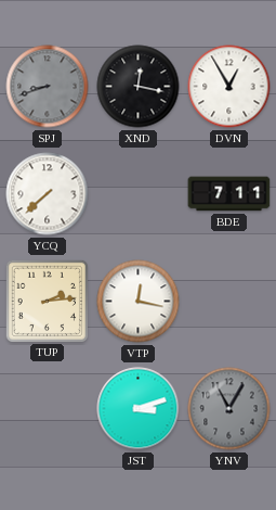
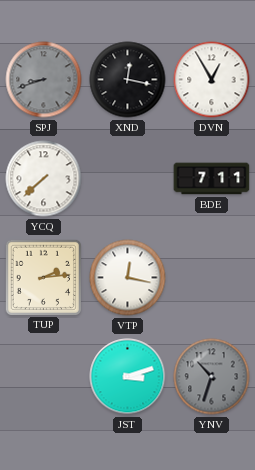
YNV: 11:05 -> 10:33 (212, 377)
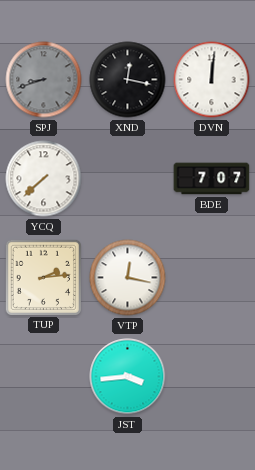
DVN: 12:55 -> 12:01 (212, 80)
BDE: 7:11 -> 7:07 (212, 179)
JST: 3:12 -> 3:44 (128, 377)
YNV: 10:33 -> none (212, 377)
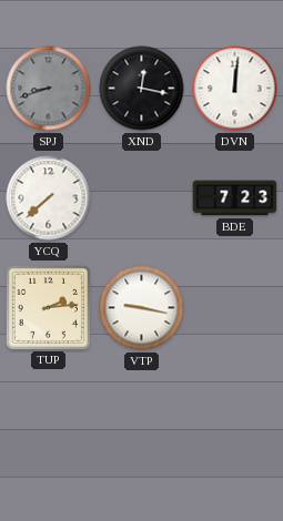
BDE: 7:07 -> 7:23 (235, 198)
VTP: 12:17 -> 9:17 (142, 308)
JST: 3:44 -> none (128, 377)
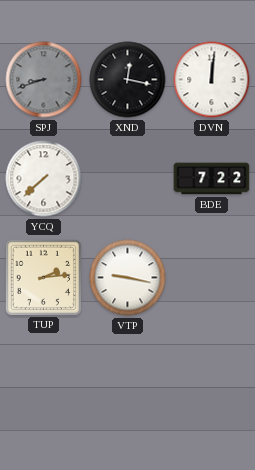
BDE: 7:23 -> 7:22 (212, 179)
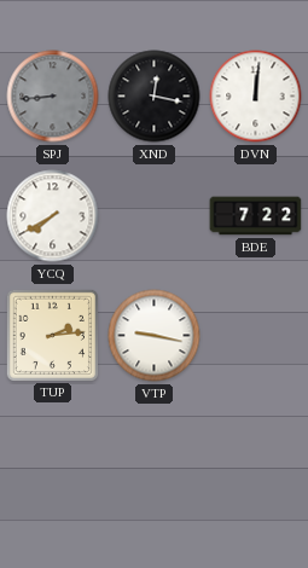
SPJ: 8:42 -> 8:44 (53, 97)
YCQ: 7:38 -> 7:40 (53, 216)
